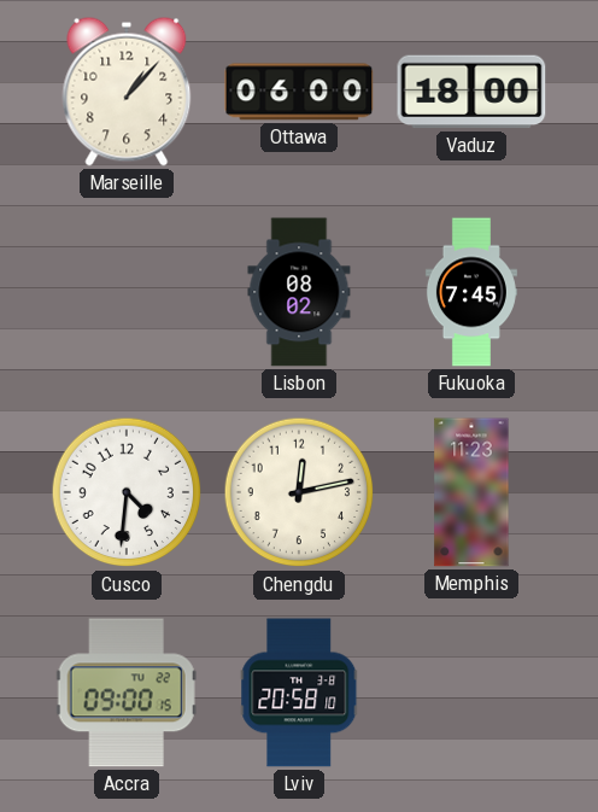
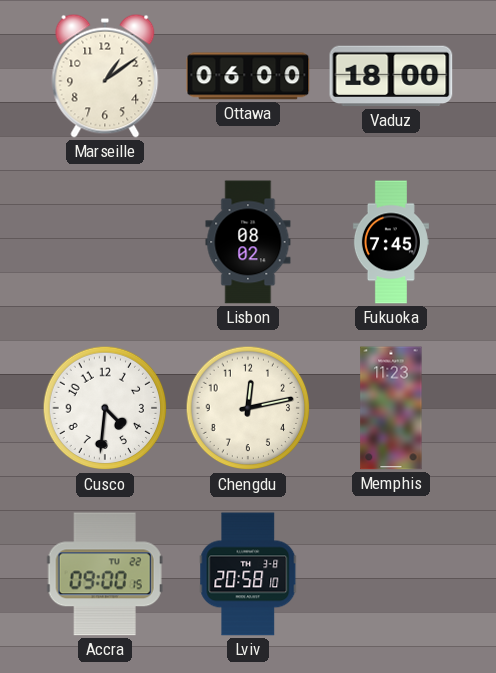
Marseille: 1:07 -> 1:09 (105, 76)
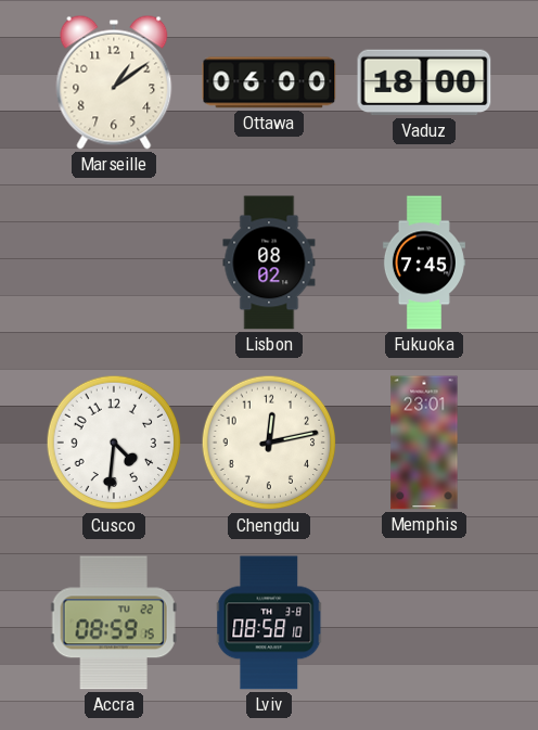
Memphis: 11:23 -> 23:01 (424, 443)
Accra: 09:00 -> 08:59 (114, 623)
Lviv: 20:58 -> 08:58 (269, 623)
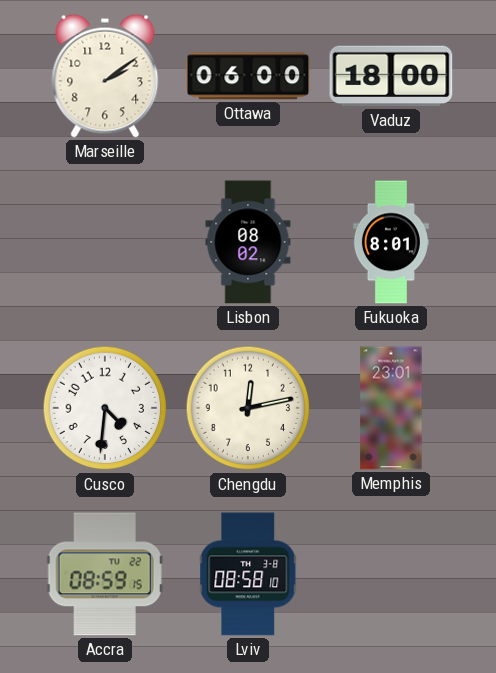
Marseille: 1:09 -> 2:09 (105, 76)
Fukuoka: 7:45 -> 8:01 (391, 242)
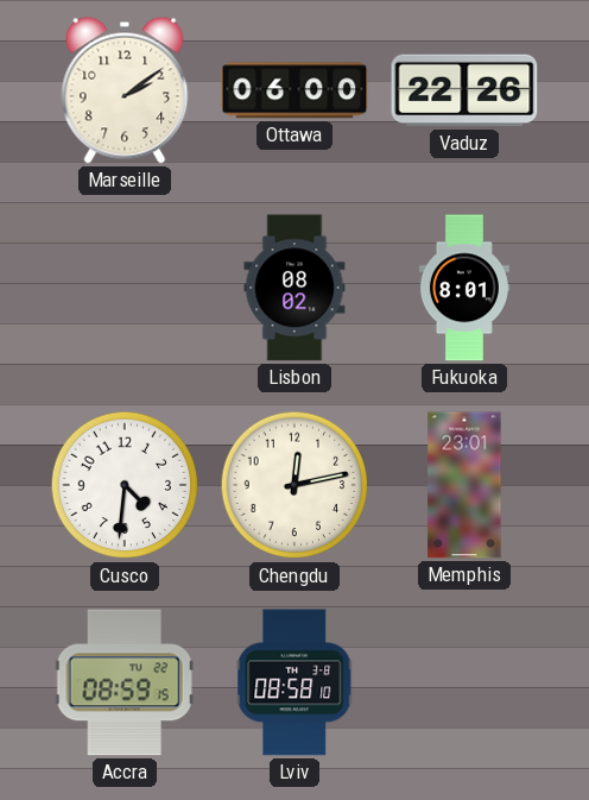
Vaduz: 18:00 -> 22:26 (464, 90)
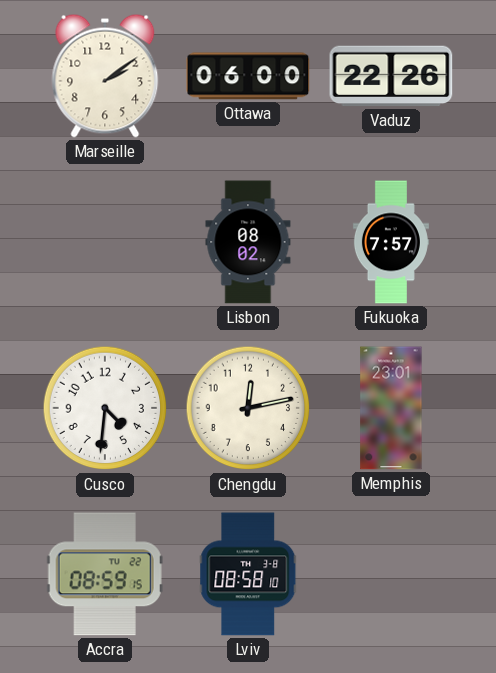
Fukuoka: 8:01 -> 7:57 (391, 242)
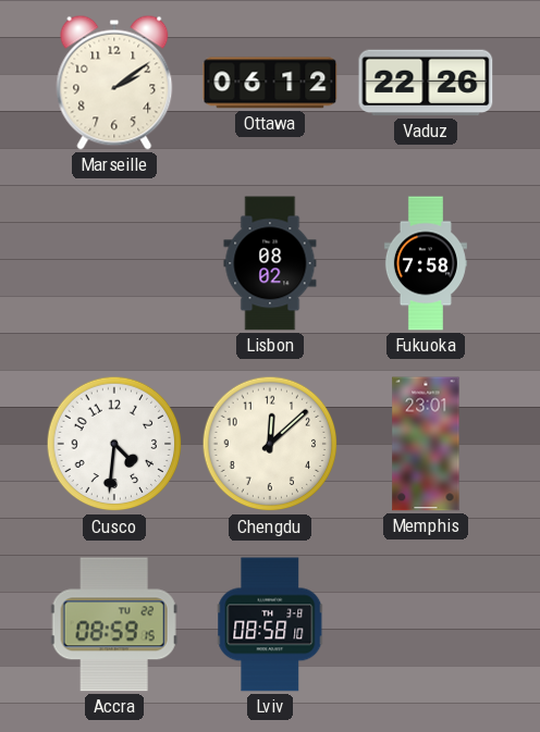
Ottawa: 06:00 -> 06:12 (270, 83)
Fukuoka: 7:57 -> 7:58 (426, 263)
Chengdu: 12:13 -> 12:08 (270, 444)
